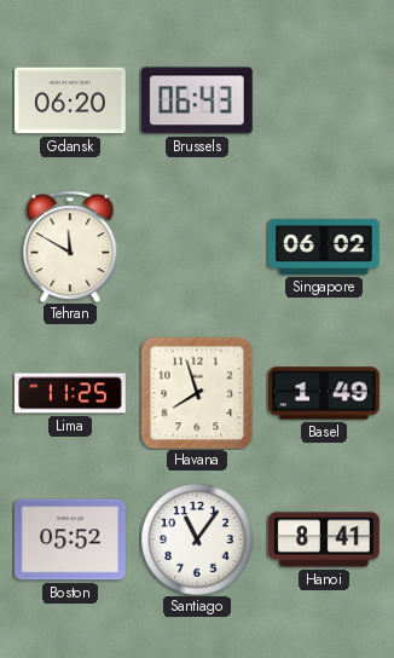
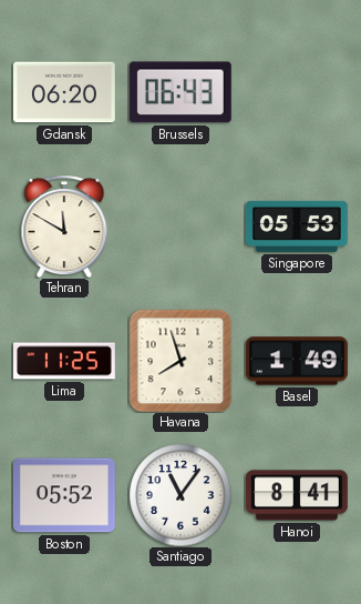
Singapore: 06:02 -> 05:53 (298, 226)
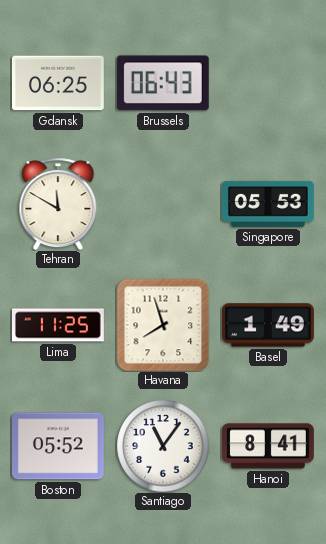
Gdansk: 06:20 -> 06:25 (58, 83)
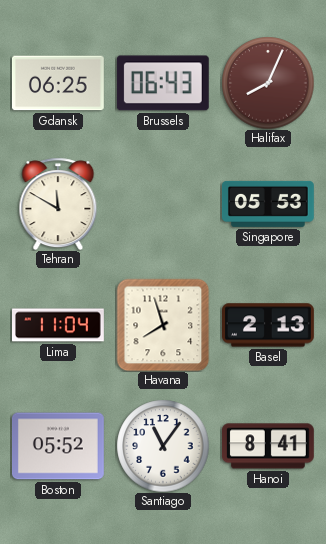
Halifax: none -> 8:04 (268, 83)
Lima: 11:25 -> 11:04 (59, 325)
Basel: 1:49 -> 2:13 (269, 325)
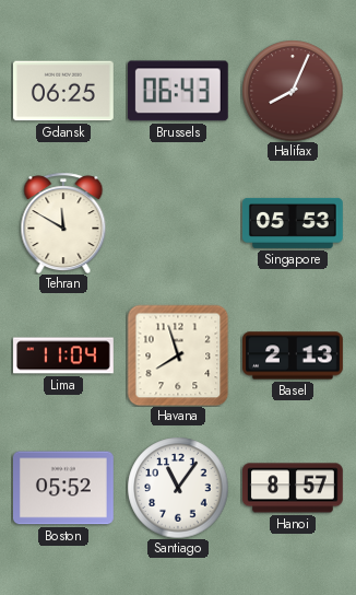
Hanoi: 8:41 -> 8:57 (293, 488)
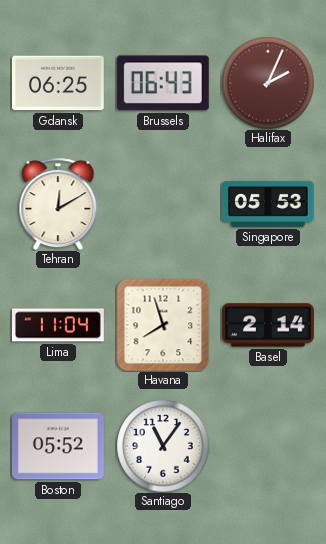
Halifax: 8:04 -> 2:04 (268, 83)
Tehran: 11:50 -> 12:10 (58, 204)
Basel: 2:13 -> 2:14 (269, 325)
Hanoi: 8:57 -> none (293, 488)
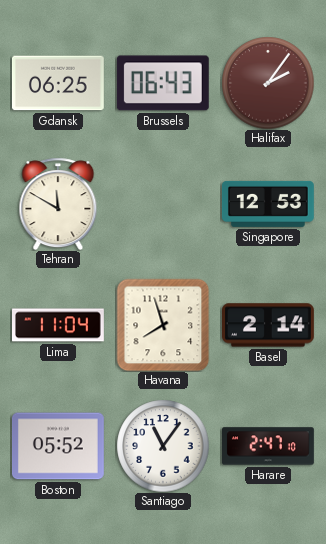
Halifax: 2:04 -> 2:06 (268, 83)
Tehran: 12:10 -> 11:50 (58, 204)
Singapore: 05:53 -> 12:53 (269, 204)
Harare: none -> 2:47 (269, 446)
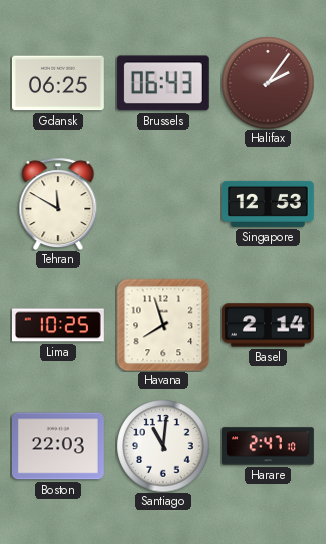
Lima: 11:04 -> 10:25 (59, 325)
Boston: 05:52 -> 22:03 (58, 446)
Santiago: 11:06 -> 11:01 (163, 446)
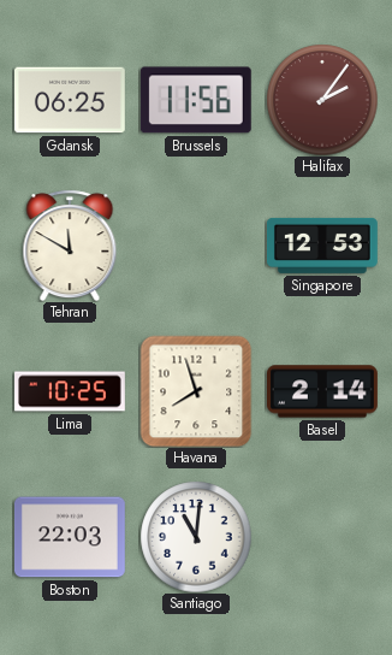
Brussels: 06:43 -> 11:56 (196, 100)
Harare: 2:47 -> none (269, 446)
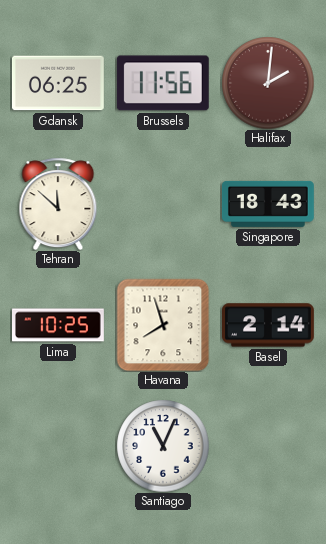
Halifax: 2:06 -> 2:01 (268, 83)
Tehran: 11:50 -> 11:52 (58, 204)
Singapore: 12:53 -> 18:43 (269, 204)
Boston: 22:03 -> none (70, 537)
Santiago: 11:01 -> 11:04 (163, 446)
